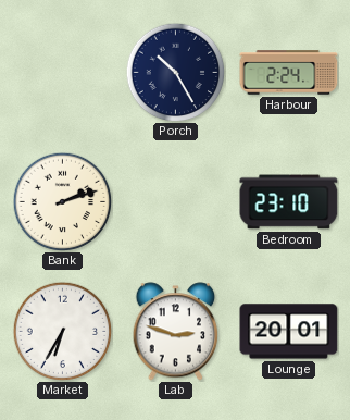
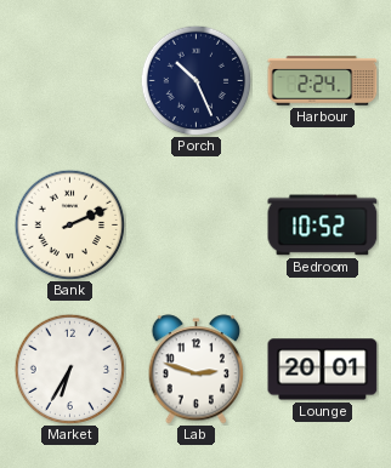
Porch: 10:25 -> 10:26 (195, 80)
Bank: 2:12 -> 2:11 (69, 224)
Bedroom: 23:10 -> 10:52 (323, 226)
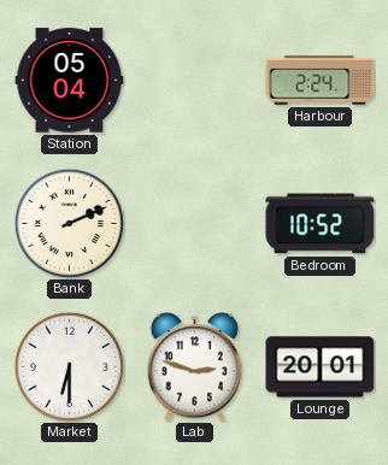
Station: none -> 05:04 (70, 81)
Porch: 10:26 -> none (195, 80)
Market: 6:35 -> 6:30 (69, 366)
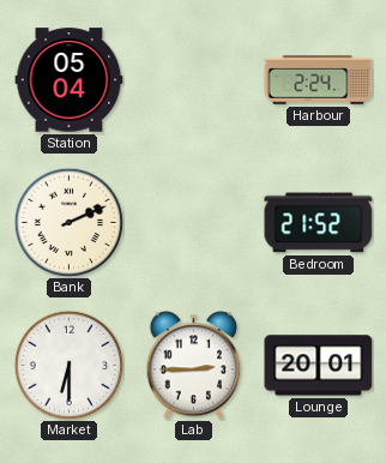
Bedroom: 10:52 -> 21:52 (319, 223)
Lab: 2:48 -> 2:45 (194, 366)
